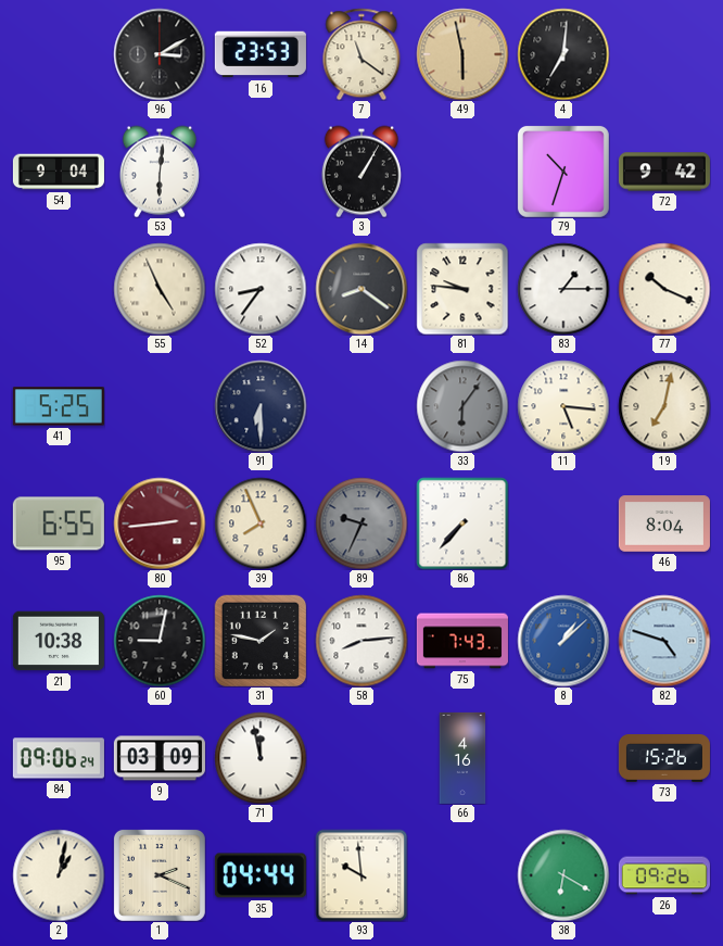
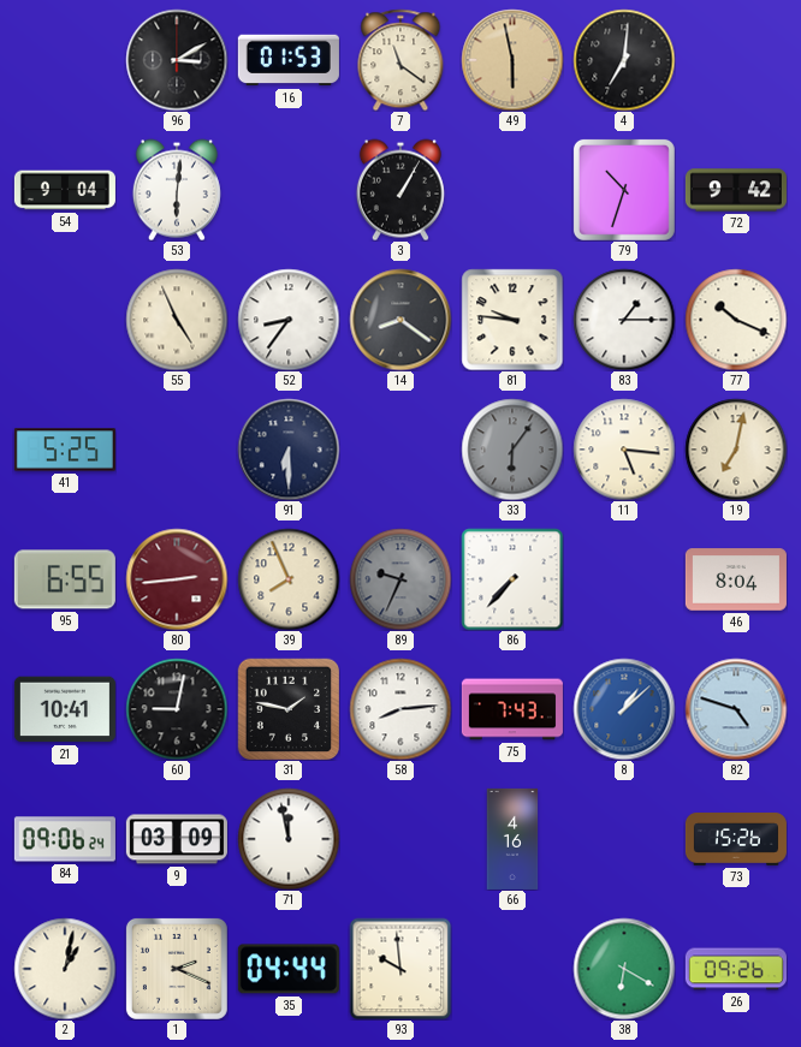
16: 23:53 -> 01:53 (289, 60)
21: 10:38 -> 10:41 (65, 709)
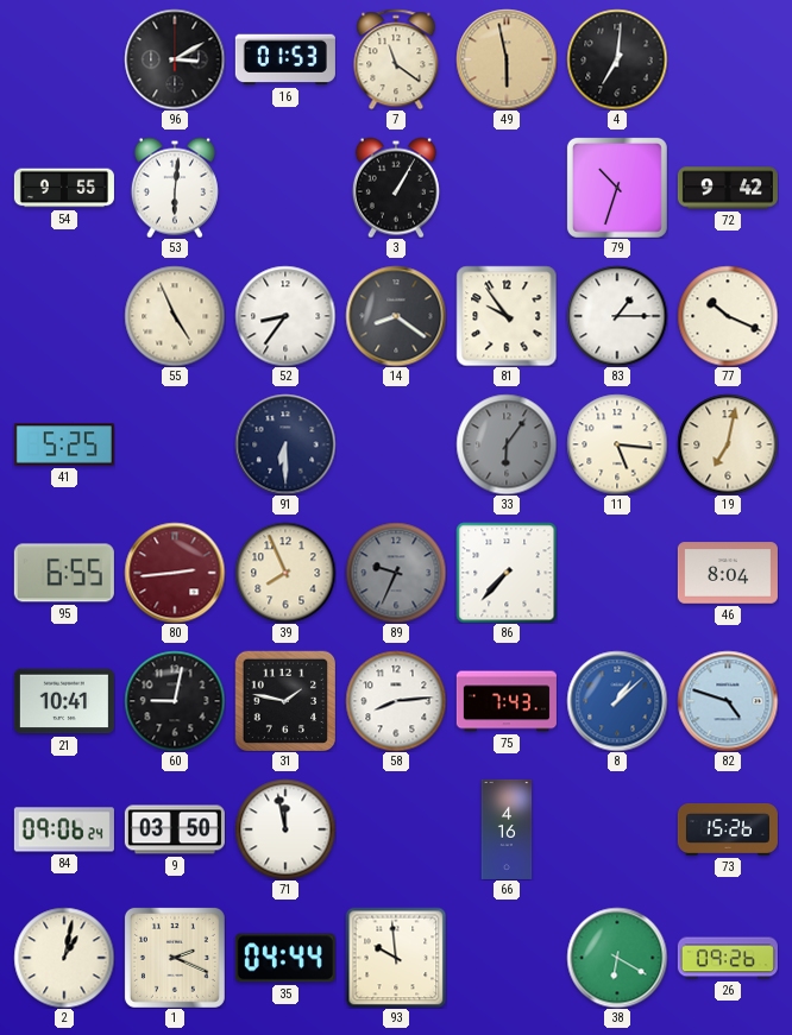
54: 9:04 -> 9:55 (64, 188)
81: 9:46 -> 9:54 (507, 316)
9: 03:09 -> 03:50 (175, 829)
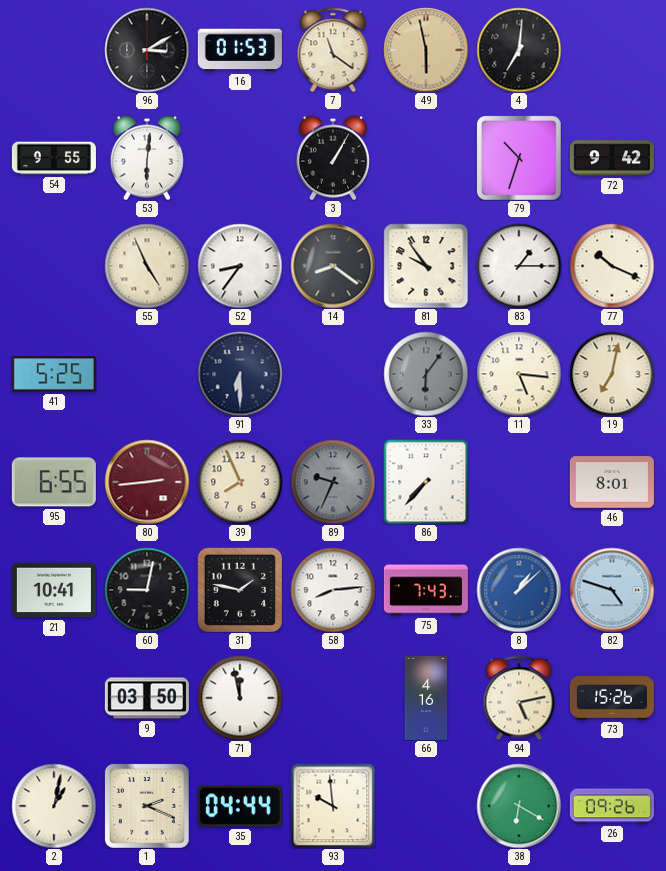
46: 8:04 -> 8:01 (612, 482)
84: 09:06 -> none (64, 829)
94: none -> 5:13 (519, 698)
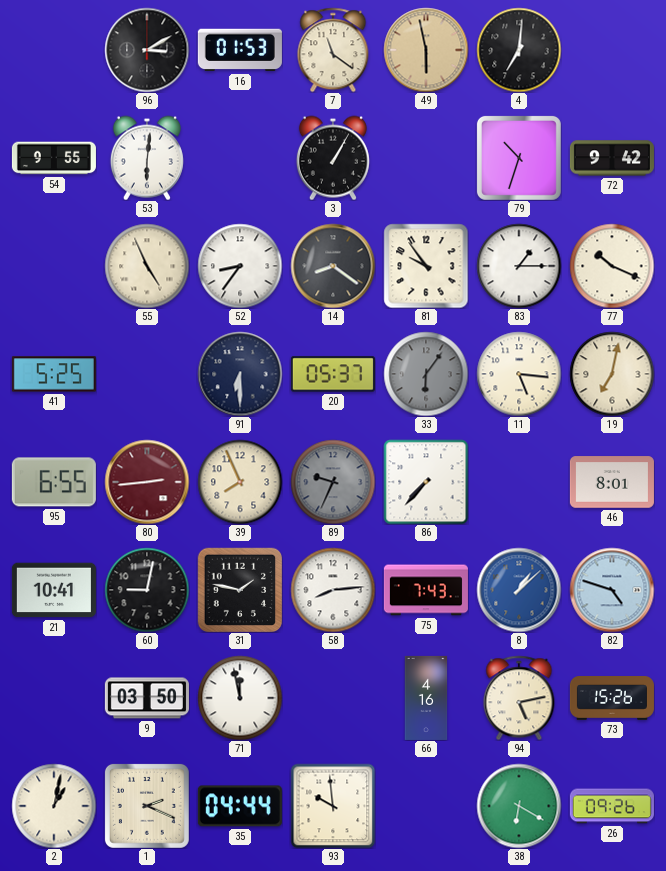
20: none -> 05:37 (333, 374)
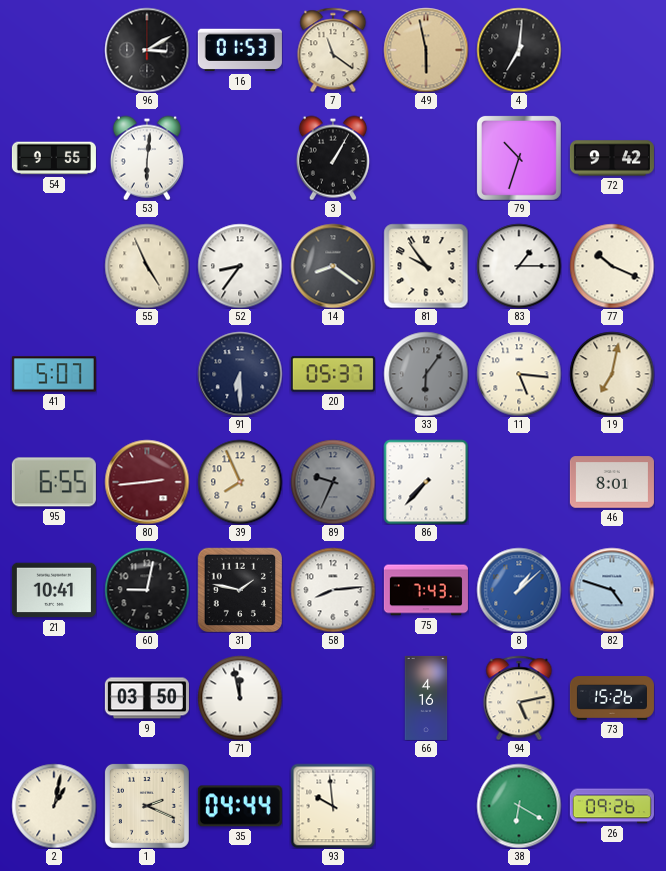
41: 5:25 -> 5:07 (54, 374)
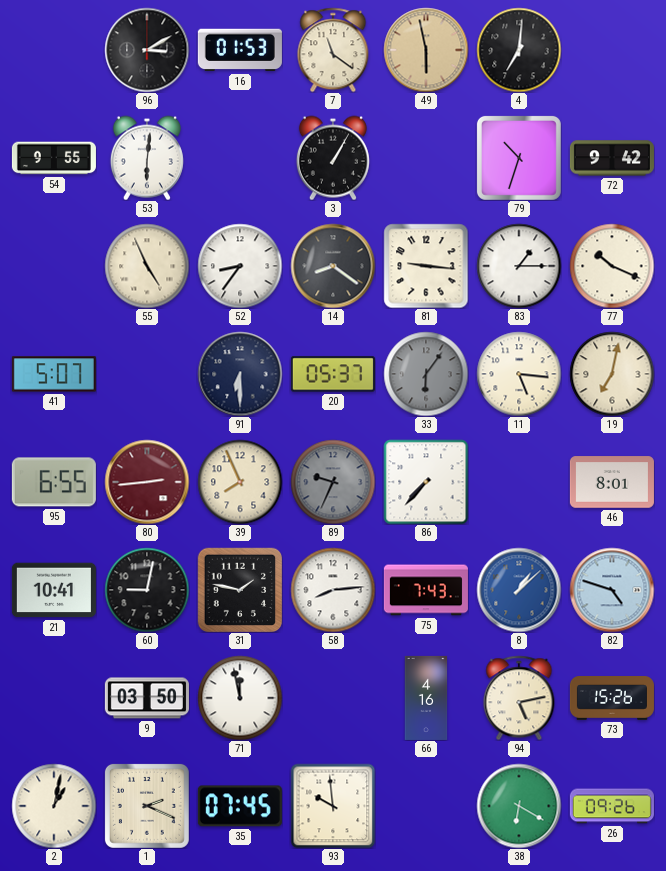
81: 9:54 -> 9:16 (426, 266)
35: 04:44 -> 07:45 (240, 806)
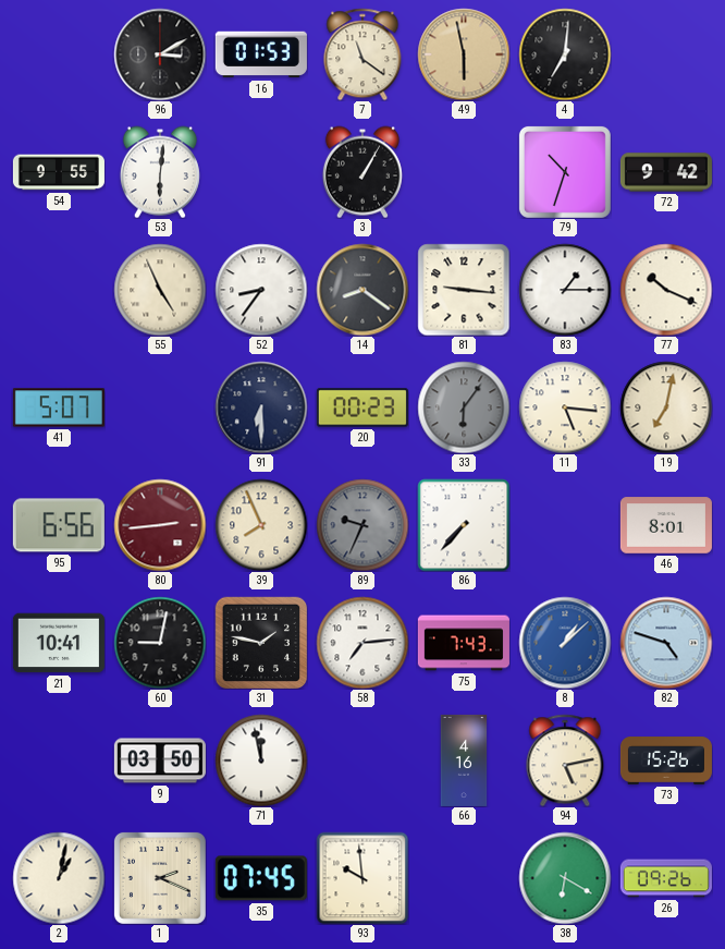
20: 05:37 -> 00:23 (362, 407)
95: 6:55 -> 6:56 (59, 525)
58: 8:14 -> 7:14 (362, 643)
